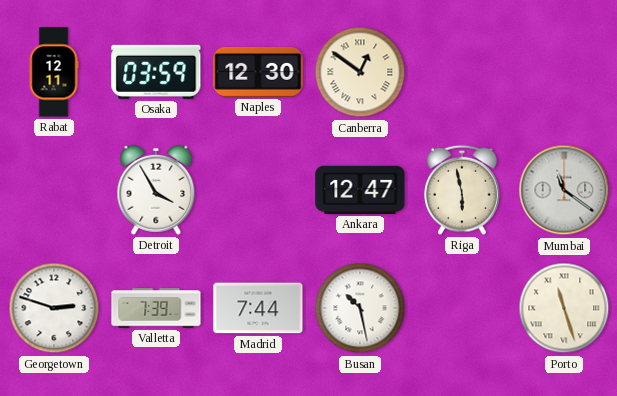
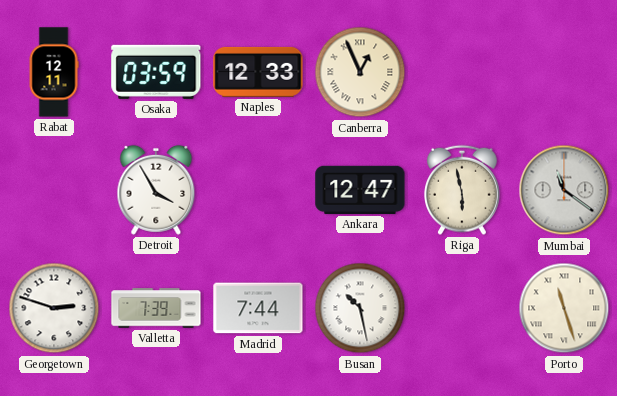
Naples: 12:30 -> 12:33 (258, 72)
Canberra: 12:51 -> 12:56 (360, 72)
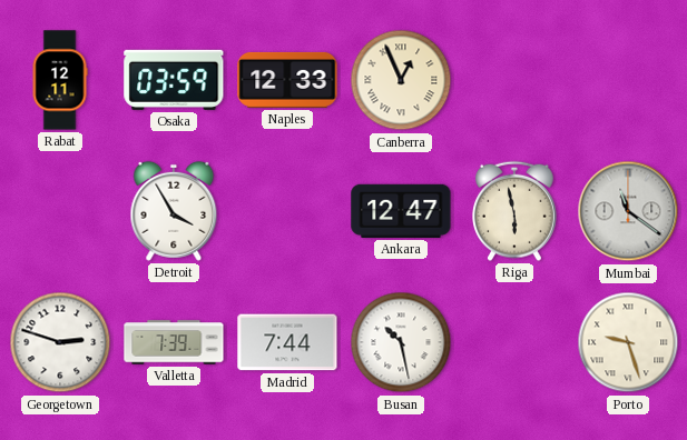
Porto: 11:27 -> 9:27 (628, 342)
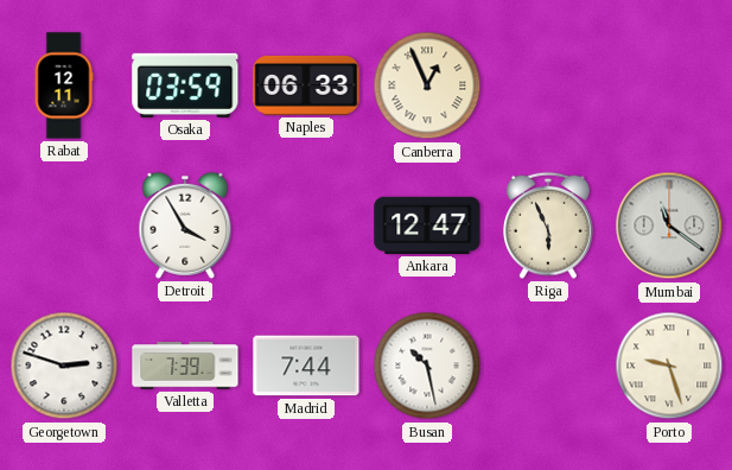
Naples: 12:33 -> 06:33 (306, 85)
Riga: 5:58 -> 5:56 (549, 226)
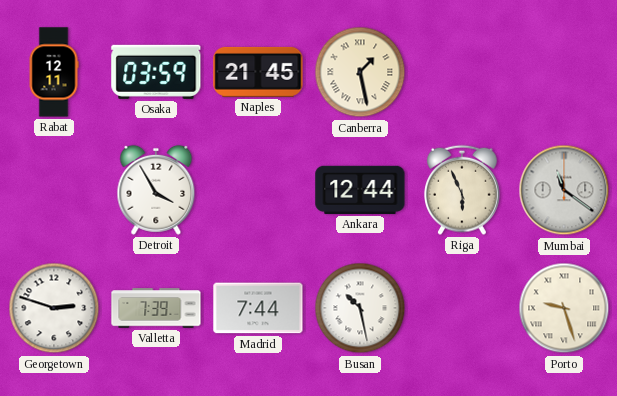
Naples: 06:33 -> 21:45 (258, 72)
Canberra: 12:56 -> 1:28 (360, 72)
Ankara: 12:47 -> 12:44 (360, 190)
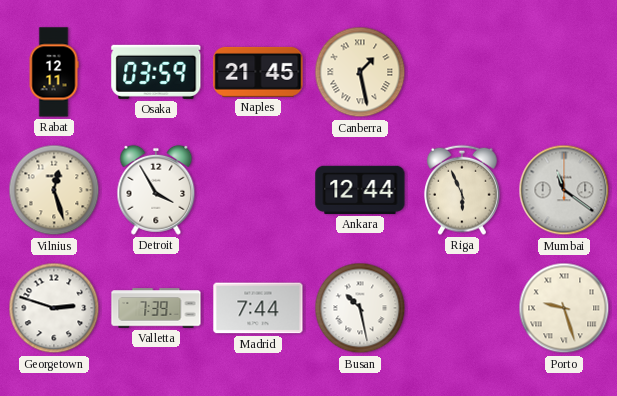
Vilnius: none -> 12:27 (54, 190)
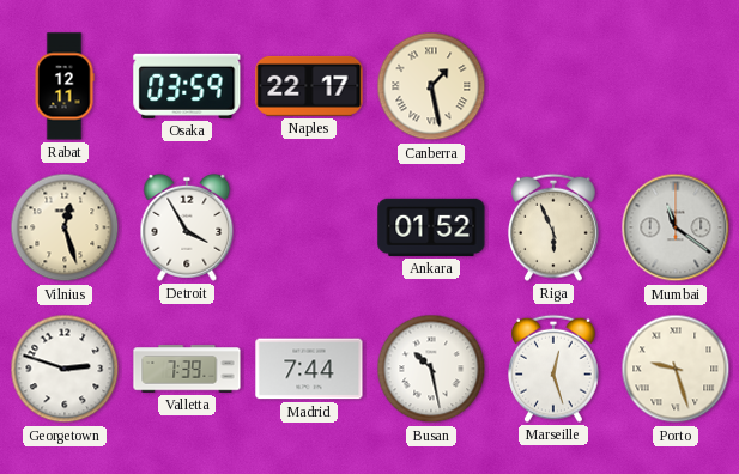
Naples: 21:45 -> 22:17 (309, 86)
Ankara: 12:44 -> 01:52 (431, 227)
Marseille: none -> 12:27 (555, 369)
